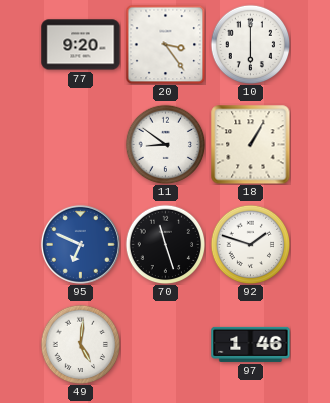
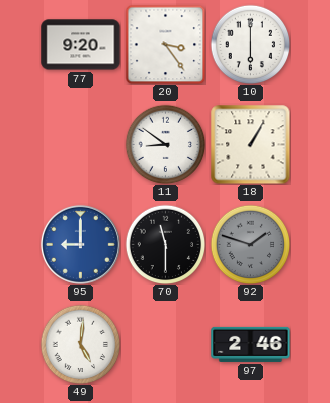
95: 6:49 -> 9:00 (80, 244)
70: 11:27 -> 11:30 (165, 244)
92 dial: white -> grey (250, 244)
97: 1:46 -> 2:46 (251, 344)
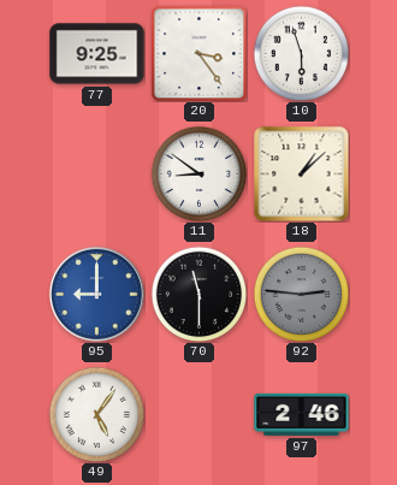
77: 9:20 -> 9:25 (97, 54)
10: 6:00 -> 5:57 (301, 53)
18: 1:05 -> 1:08 (302, 175)
92: 1:48 -> 2:46 (301, 294)
49: 5:01 -> 5:06 (96, 414)
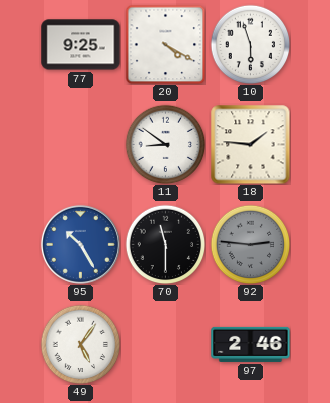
20: 3:24 -> 4:20 (165, 44)
18: 1:08 -> 1:46 (251, 145)
95: 9:00 -> 10:25 (80, 244)
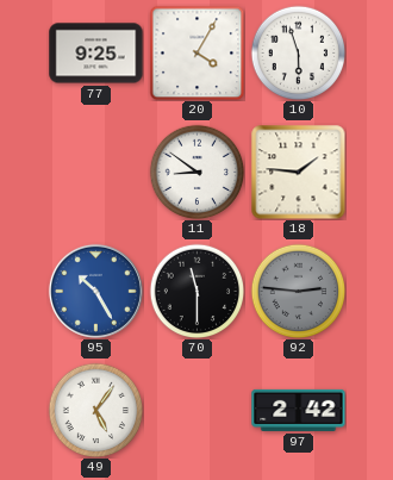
20: 4:20 -> 4:05 (196, 52)
97: 2:46 -> 2:42 (299, 410)
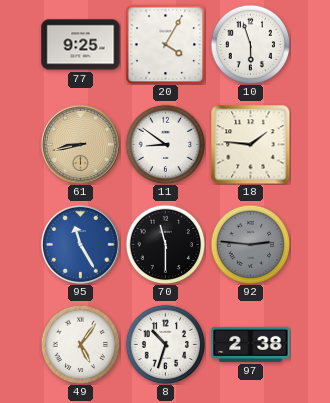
61: none -> 8:43 (80, 144)
95: 10:25 -> 11:25 (80, 244)
8: none -> 10:33 (165, 344)
97: 2:42 -> 2:38 (251, 344)
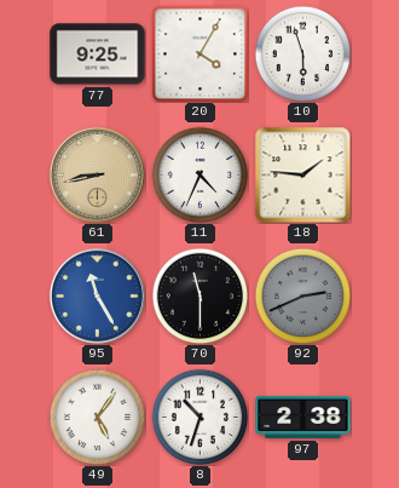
11: 8:51 -> 4:34 (199, 174)
92: 2:46 -> 2:41 (302, 295)
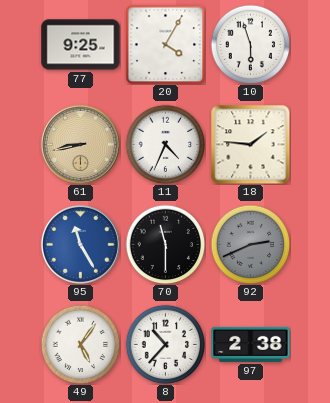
8: 10:33 -> 10:37 (165, 344)
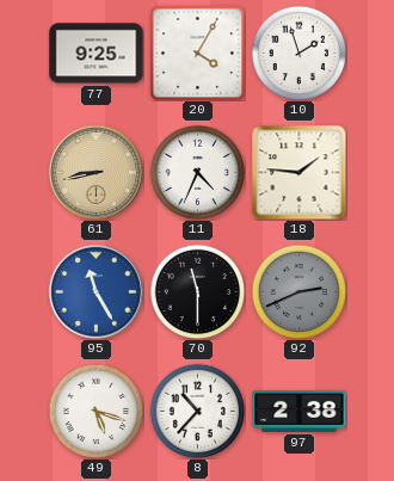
10: 5:57 -> 1:57 (298, 53)
49: 5:06 -> 5:18 (96, 411)
